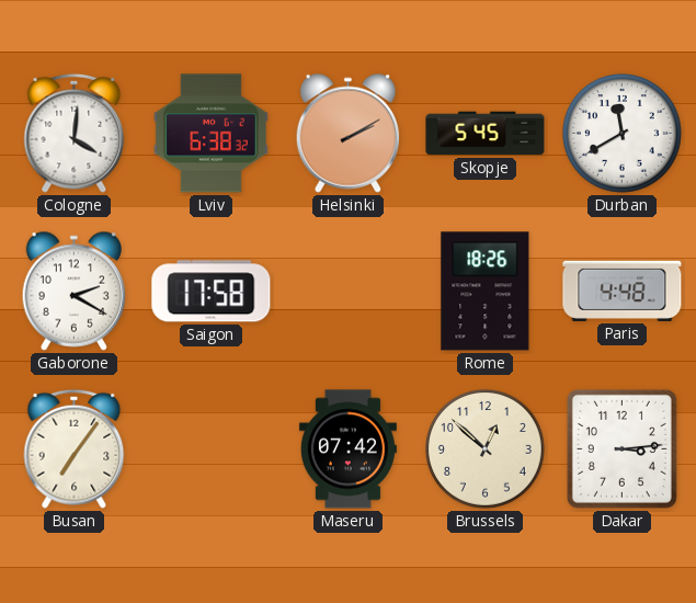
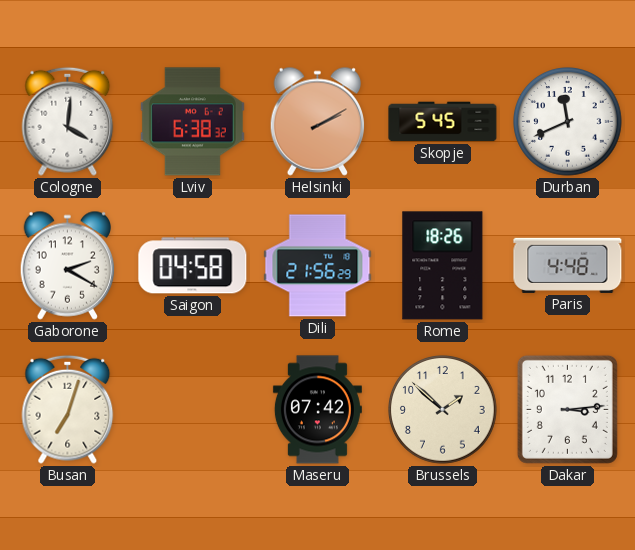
Durban: 11:40 -> 11:41 (568, 122)
Saigon: 17:58 -> 04:58 (193, 266)
Dili: none -> 21:56 (318, 266)
Busan: 7:06 -> 7:03 (68, 409)
Brussels: 12:52 -> 1:52 (443, 410)
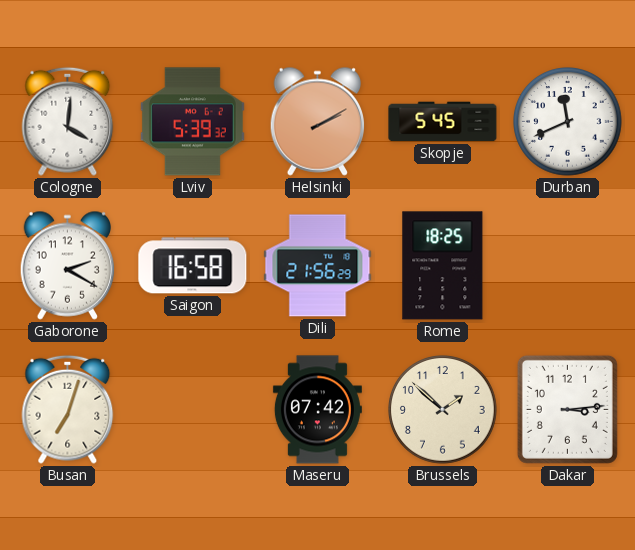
Lviv: 6:38 -> 5:39 (192, 122)
Saigon: 04:58 -> 16:58 (193, 266)
Rome: 18:26 -> 18:25 (443, 266)
Paris: 4:48 -> none (568, 265)
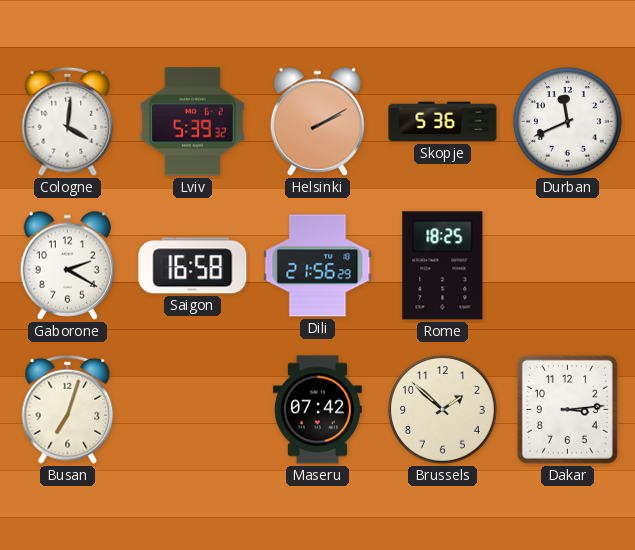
Skopje: 5:45 -> 5:36 (443, 122)
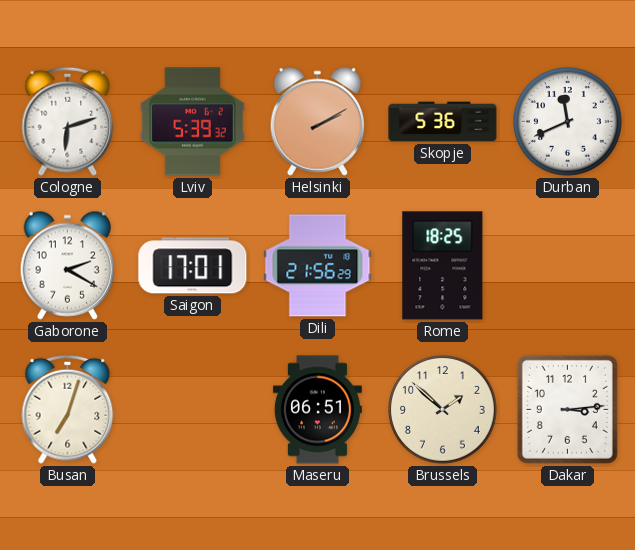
Cologne: 4:01 -> 6:12 (68, 121)
Saigon: 16:58 -> 17:01 (193, 266)
Maseru: 07:42 -> 06:51 (317, 410)
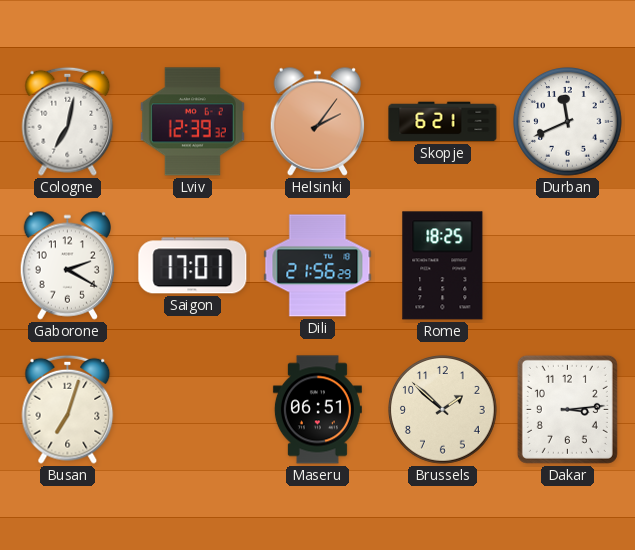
Cologne: 6:12 -> 7:02 (68, 121)
Lviv: 5:39 -> 12:39 (192, 122)
Helsinki: 2:10 -> 2:06 (318, 121)
Skopje: 5:36 -> 6:21 (443, 122)
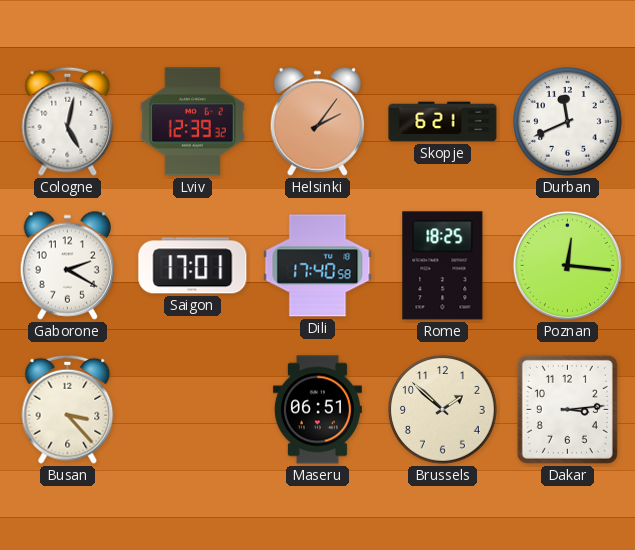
Cologne: 7:02 -> 5:02 (68, 121)
Dili: 21:56 -> 17:40 (318, 266)
Poznan: none -> 12:16 (567, 265)
Busan: 7:03 -> 3:23 (68, 409)
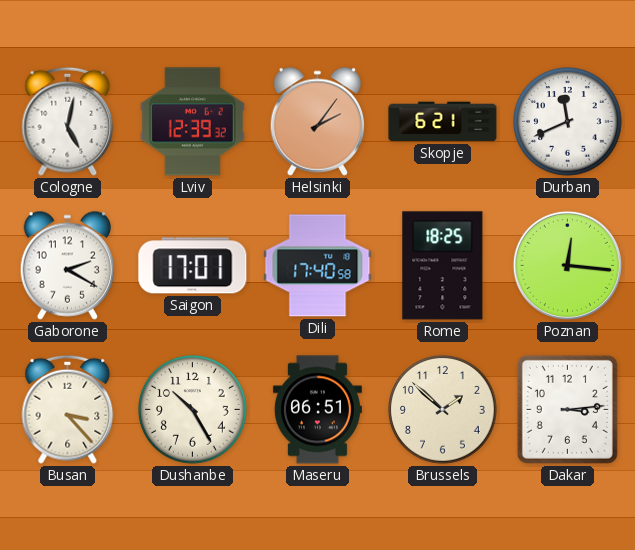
Dushanbe: none -> 10:25 (193, 410)
